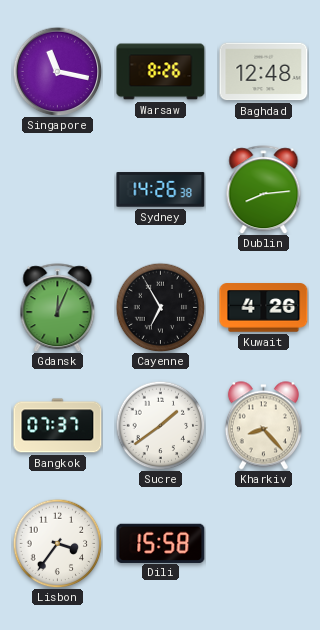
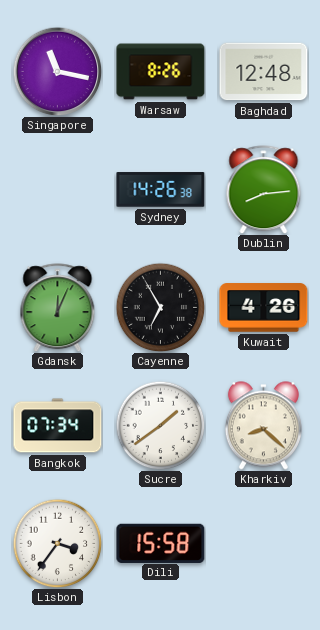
Bangkok: 07:37 -> 07:34 (58, 426)
Kharkiv: 8:23 -> 8:22 (263, 426)
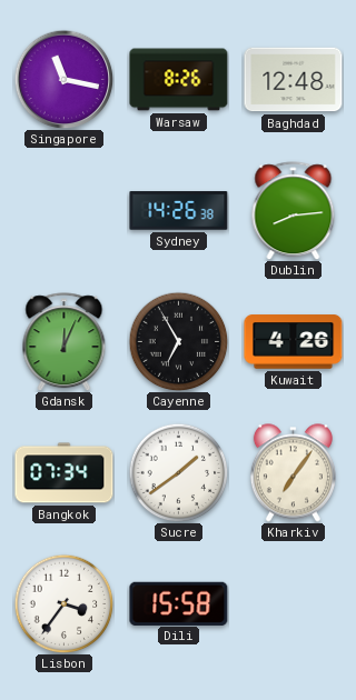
Kharkiv: 8:22 -> 7:06 (293, 473)
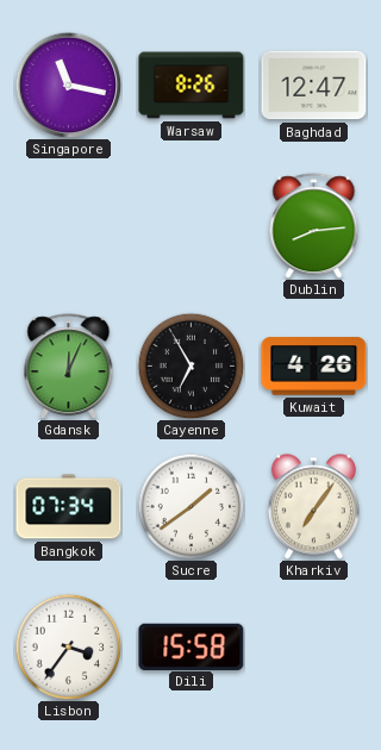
Baghdad: 12:48 -> 12:47 (314, 86)
Sydney: 14:26 -> none (179, 211)
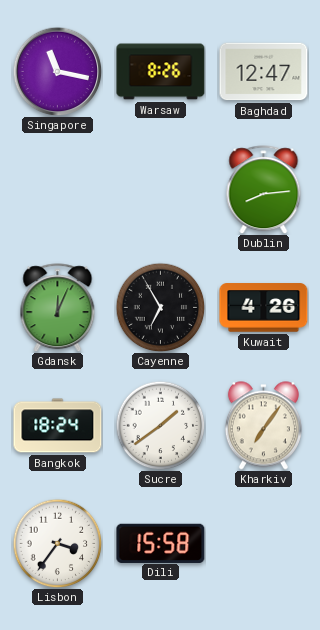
Bangkok: 07:34 -> 18:24 (58, 426)
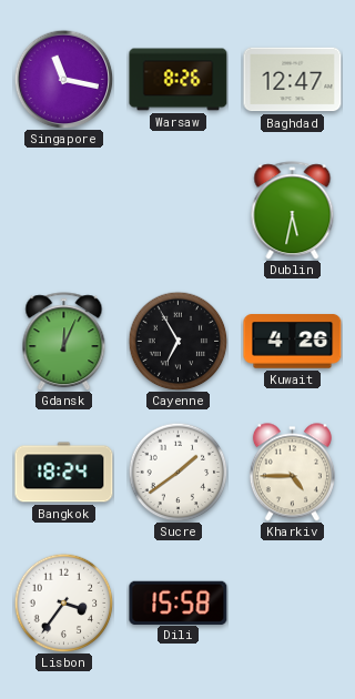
Dublin: 8:14 -> 5:32 (293, 211)
Kharkiv: 7:06 -> 4:45 (292, 473)
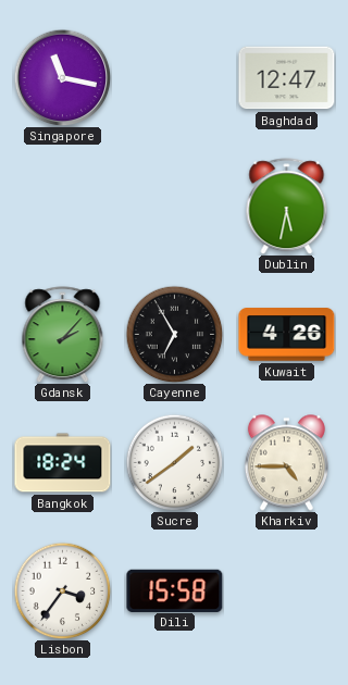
Warsaw: 8:26 -> none (179, 80)
Gdansk: 12:04 -> 2:07 (63, 335)
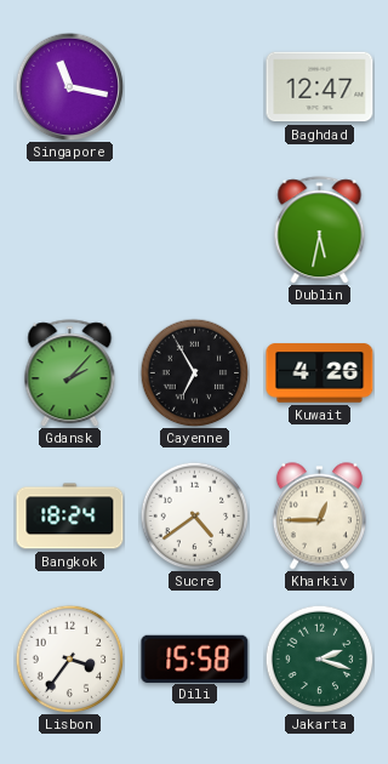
Sucre: 1:39 -> 4:39 (194, 515)
Kharkiv: 4:45 -> 12:45 (319, 517)
Jakarta: none -> 2:18 (319, 658)
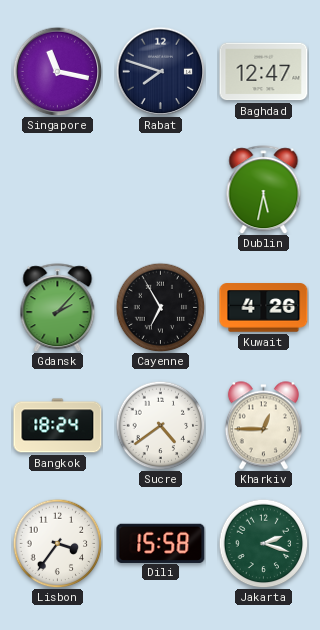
Rabat: none -> 7:48 (160, 71)
